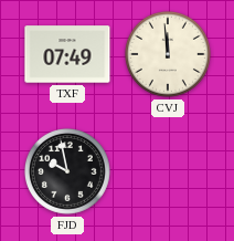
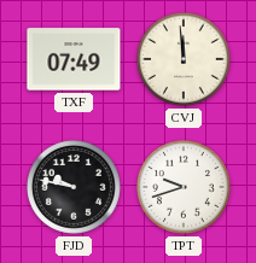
FJD: 9:58 -> 9:47 (74, 187)
TPT: none -> 9:42 (184, 187)
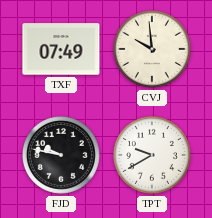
CVJ: 11:59 -> 9:59 (152, 49)
TPT: 9:42 -> 9:40 (152, 155)
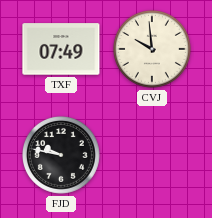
TPT: 9:40 -> none (152, 155)
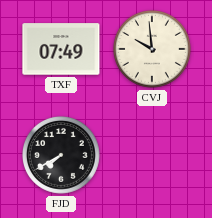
FJD: 9:47 -> 7:40 (61, 155)
